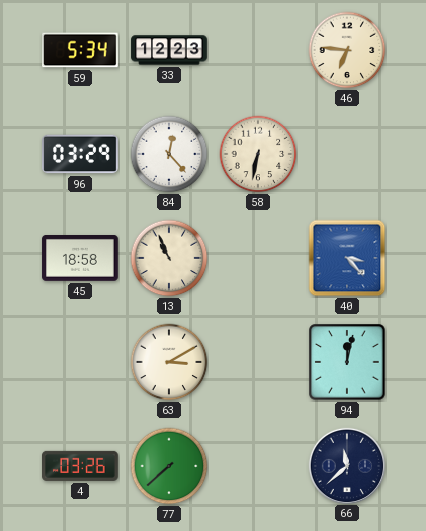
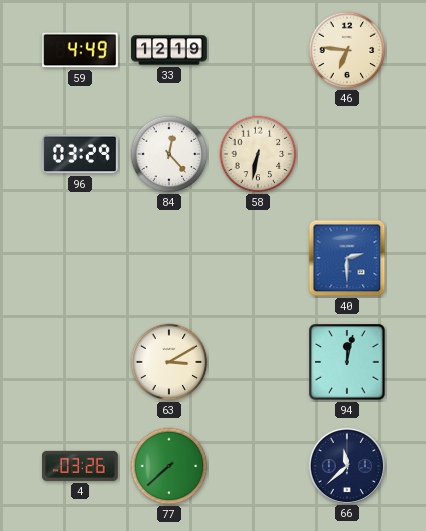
59: 5:34 -> 4:49 (81, 50)
33: 12:23 -> 12:19 (169, 50)
45: 18:58 -> none (80, 259)
13: 10:56 -> none (169, 258)
40: 3:23 -> 2:30 (347, 258)
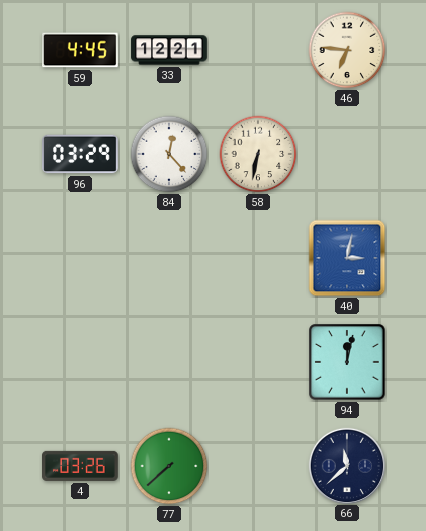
59: 4:49 -> 4:45 (81, 50)
33: 12:19 -> 12:21 (169, 50)
40: 2:30 -> 3:02 (347, 258)
63: 3:10 -> none (169, 362)
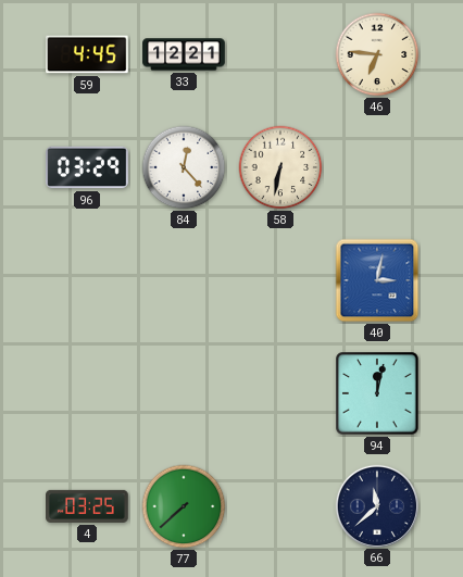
4: 03:26 -> 03:25 (88, 506)
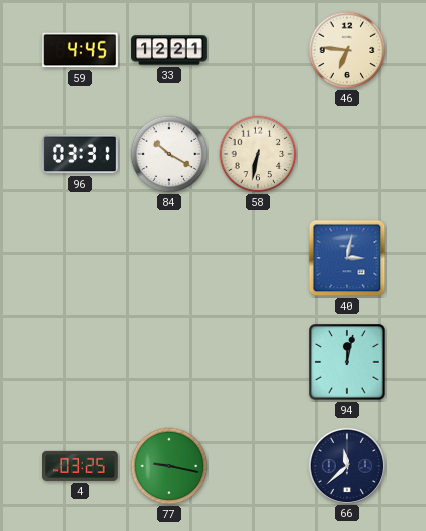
96: 03:29 -> 03:31 (80, 154)
84: 12:23 -> 10:20 (169, 154)
77: 7:38 -> 9:17 (169, 466)
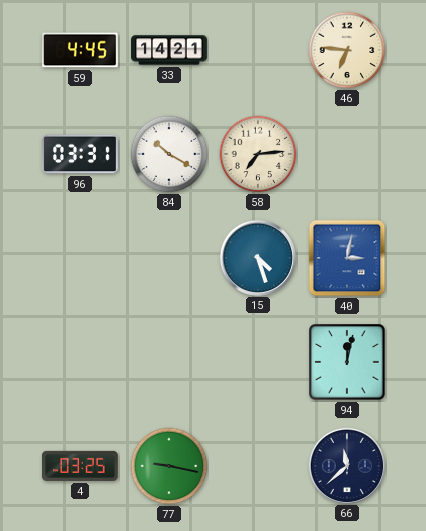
33: 12:21 -> 14:21 (169, 50)
58: 6:32 -> 7:14 (258, 154)
15: none -> 4:27 (257, 257)
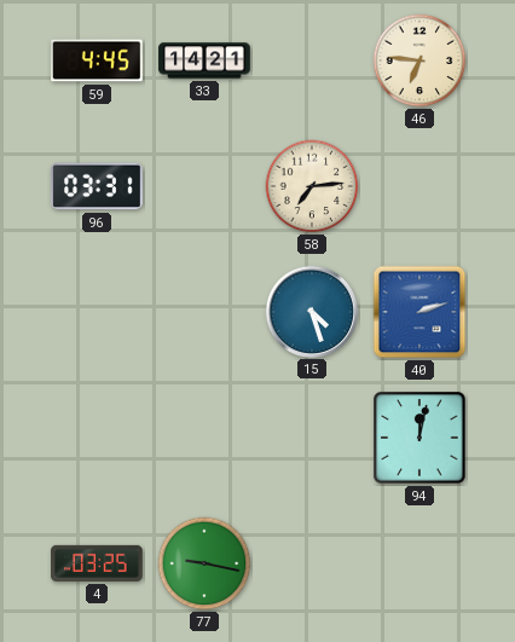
84: 10:20 -> none (169, 154)
40: 3:02 -> 2:12 (419, 312)
66: 11:38 -> none (346, 465)
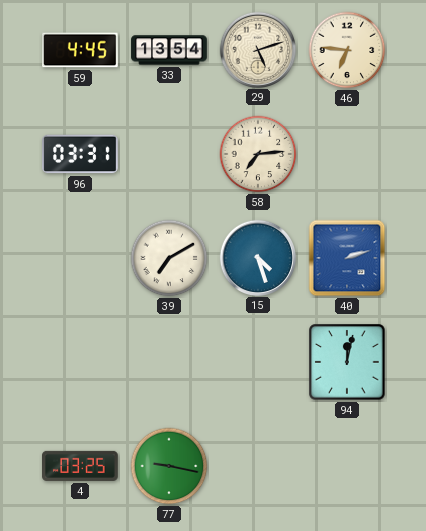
33: 14:21 -> 13:54 (169, 50)
29: none -> 5:12 (257, 49)
39: none -> 7:10 (169, 258)
